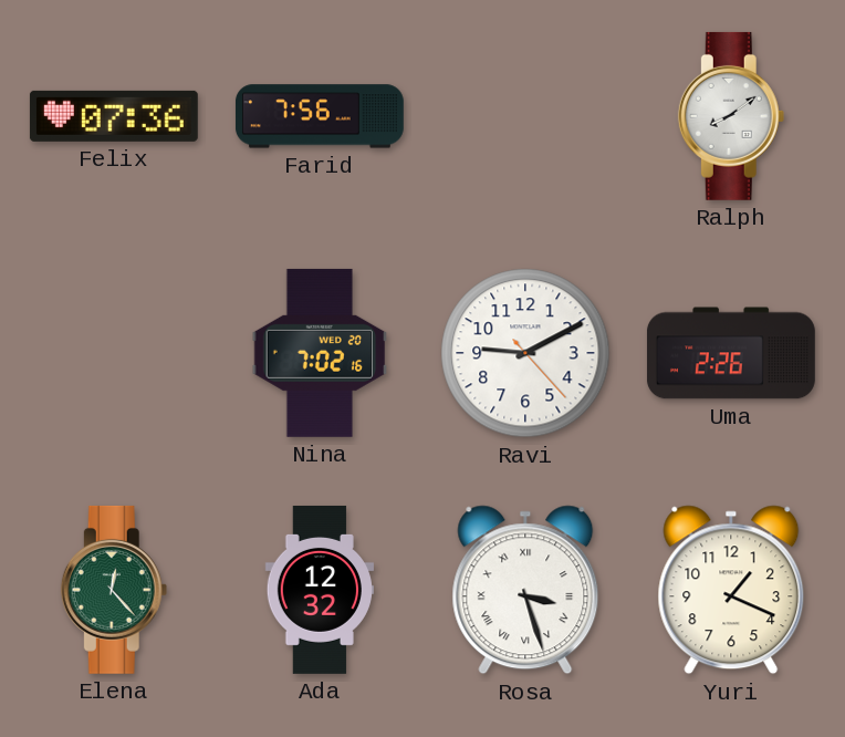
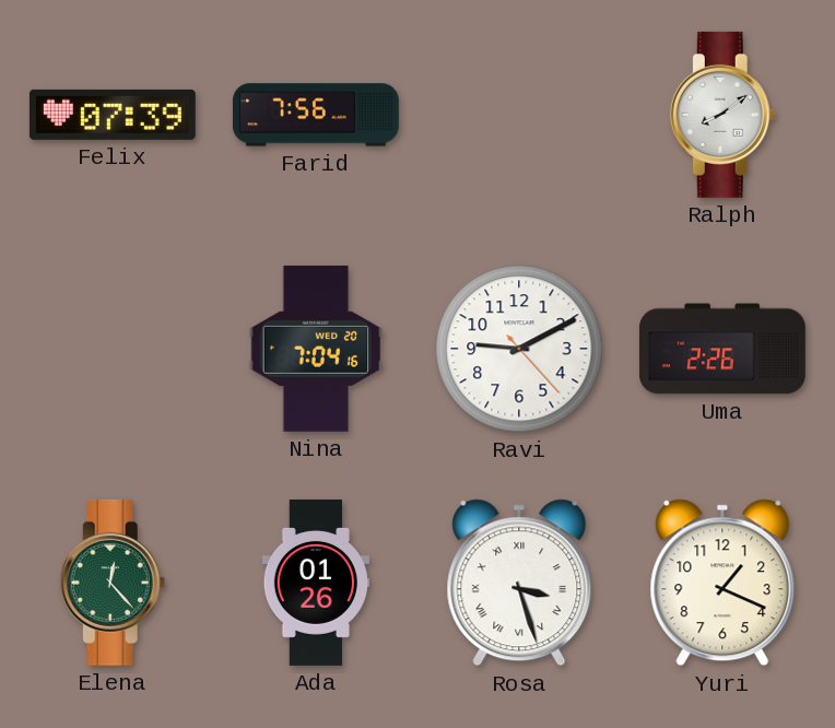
Felix: 07:36 -> 07:39 (113, 115)
Nina: 7:02 -> 7:04 (316, 349)
Ada: 12:32 -> 01:26 (315, 583)
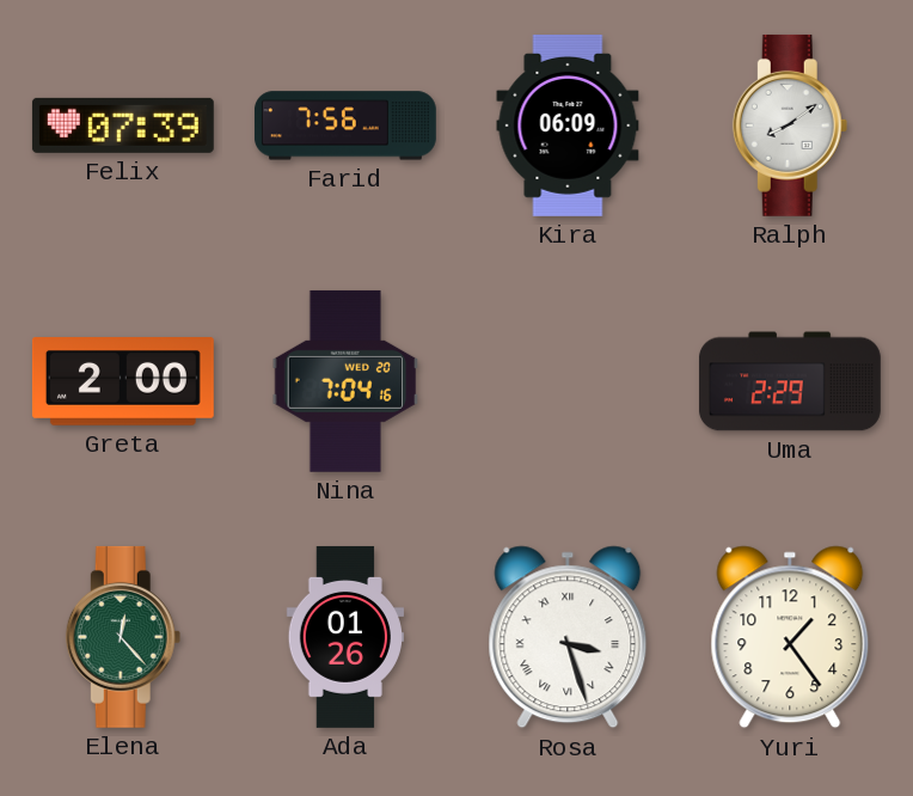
Kira: none -> 06:09 (568, 125)
Greta: none -> 2:00 (123, 382)
Ravi: 9:10 -> none (519, 349)
Uma: 2:26 -> 2:29 (790, 381)
Yuri: 1:19 -> 1:24 (790, 637)
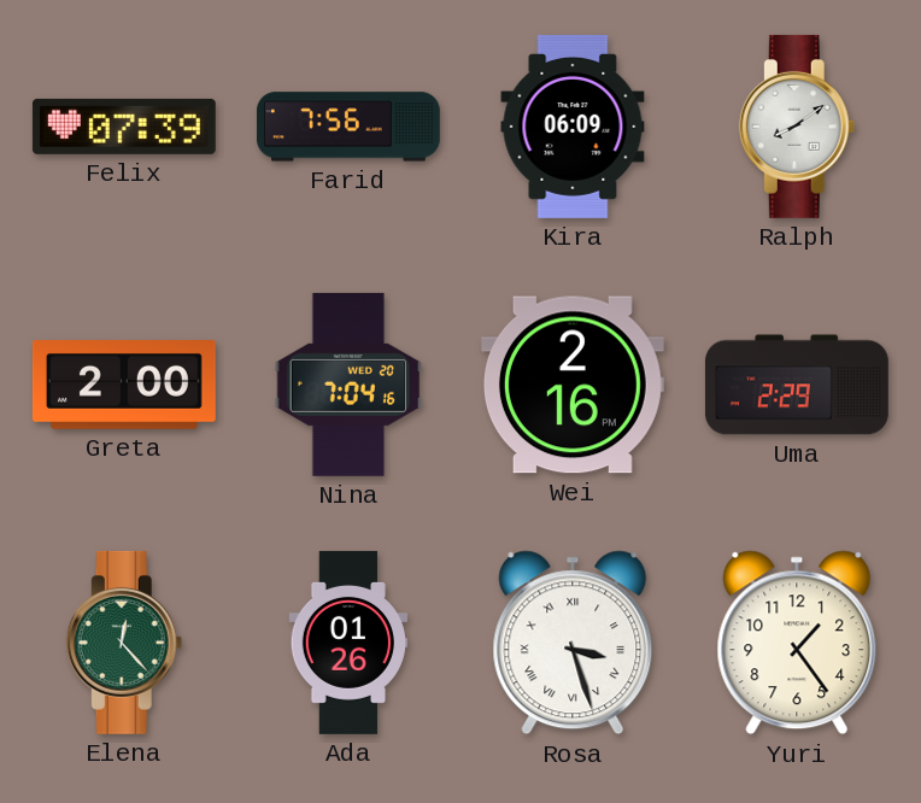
Wei: none -> 2:16 (573, 385)
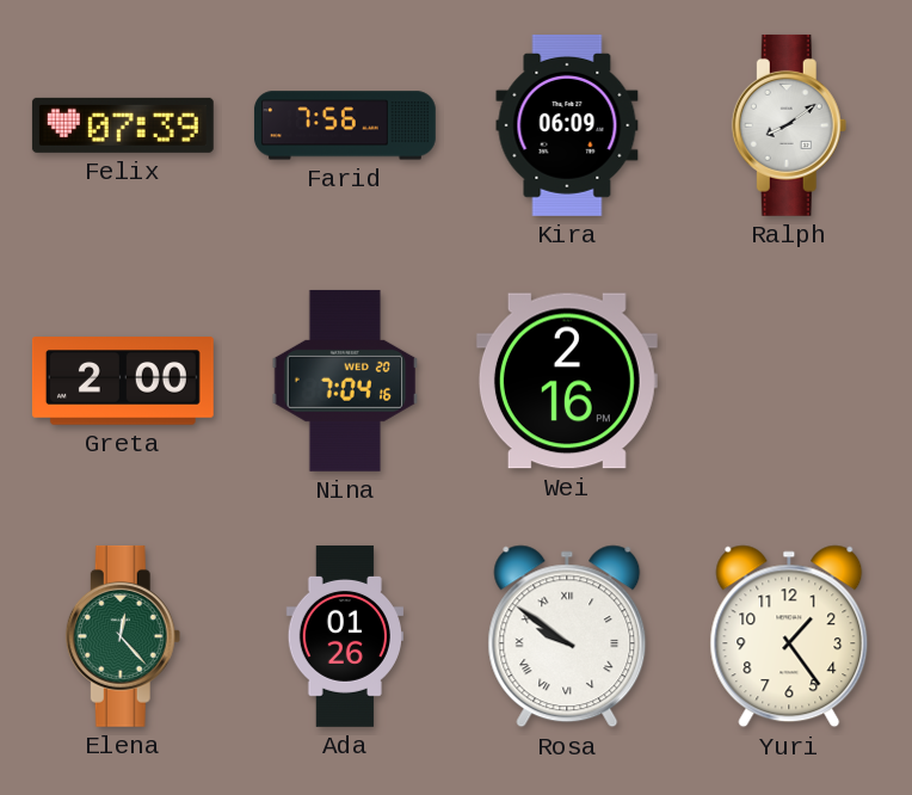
Uma: 2:29 -> none (797, 385)
Rosa: 3:27 -> 9:51 (567, 636)
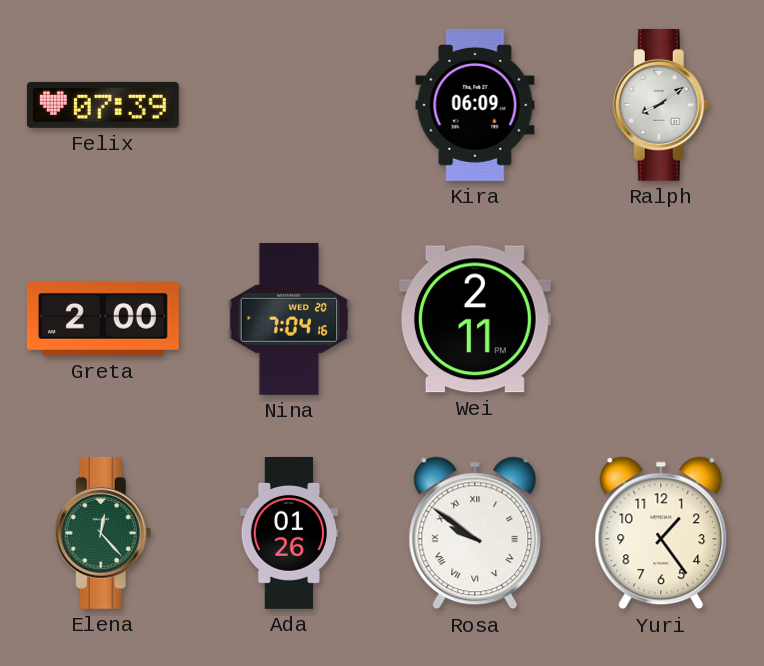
Farid: 7:56 -> none (345, 125)
Wei: 2:16 -> 2:11 (475, 319)
